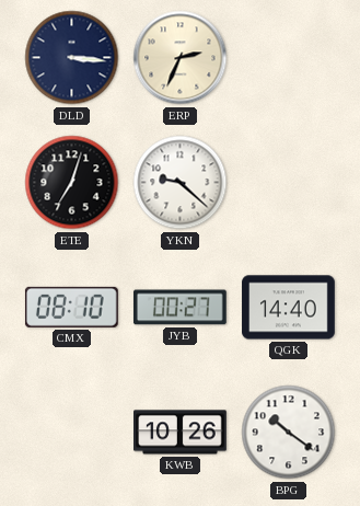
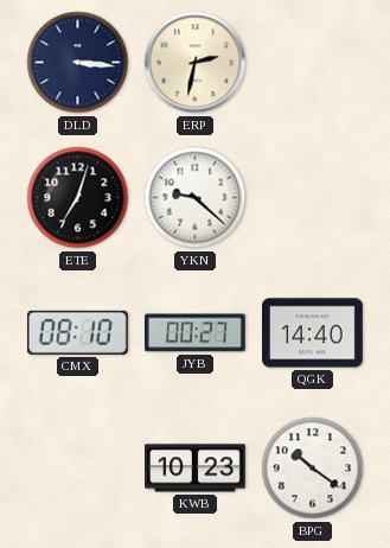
ERP: 2:34 -> 2:32 (196, 63)
KWB: 10:26 -> 10:23 (196, 469)
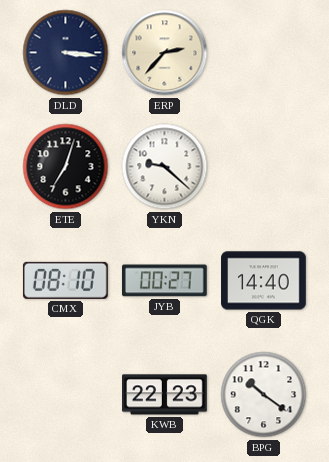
ERP: 2:32 -> 2:37 (165, 53)
KWB: 10:23 -> 22:23 (165, 395)
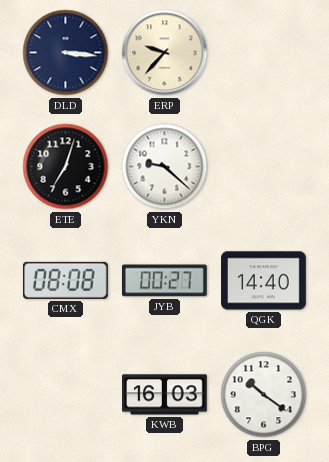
ERP: 2:37 -> 9:37 (165, 53)
CMX: 08:10 -> 08:08 (65, 280)
KWB: 22:23 -> 16:03 (165, 395)
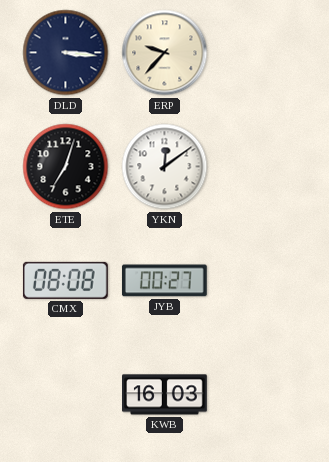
YKN: 9:22 -> 12:09 (165, 167)
QGK: 14:40 -> none (264, 281)
BPG: 10:21 -> none (264, 395)
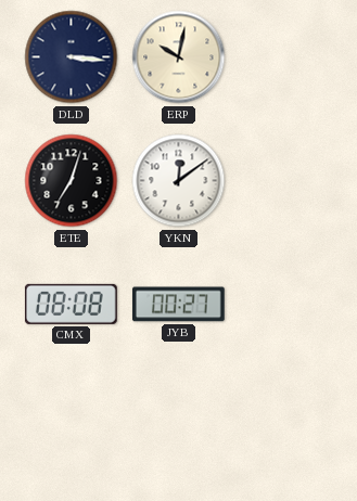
ERP: 9:37 -> 10:02 (179, 57)
KWB: 16:03 -> none (165, 395)
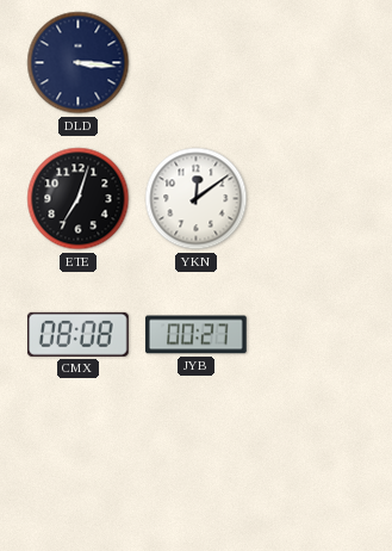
ERP: 10:02 -> none (179, 57)
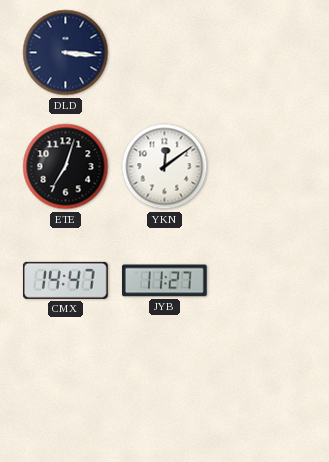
CMX: 08:08 -> 14:47 (65, 280)
JYB: 00:27 -> 11:27 (164, 281)
